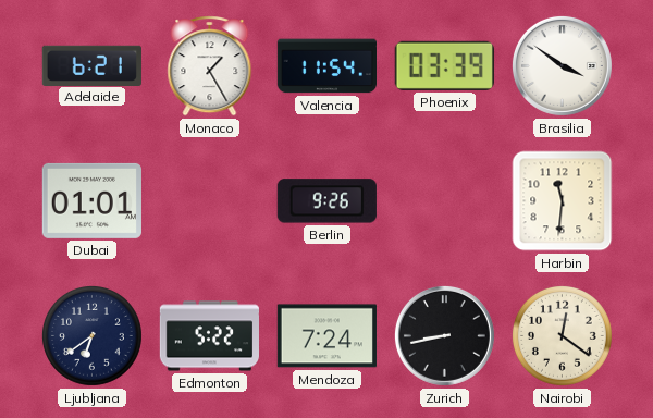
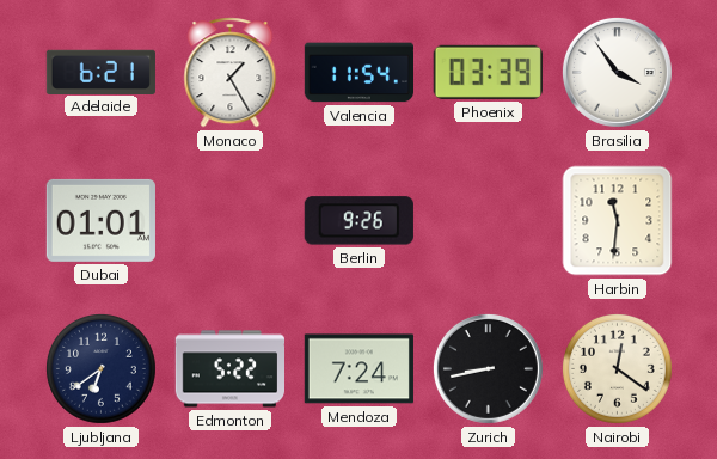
Brasilia: 3:51 -> 3:54 (617, 72)
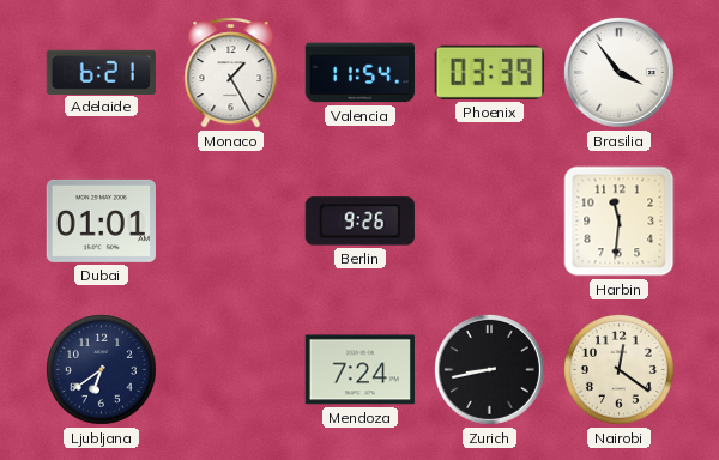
Edmonton: 5:22 -> none (229, 369)
